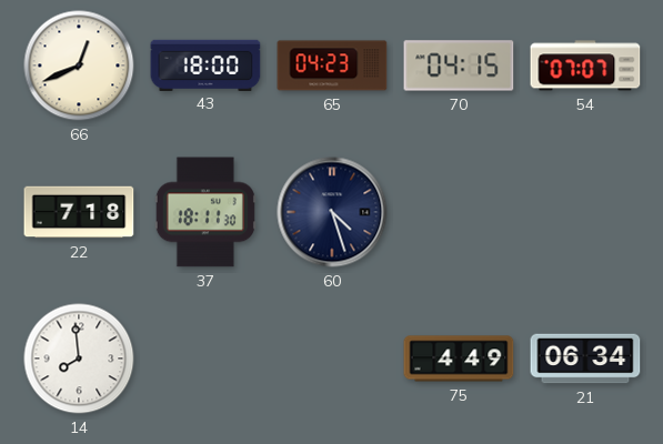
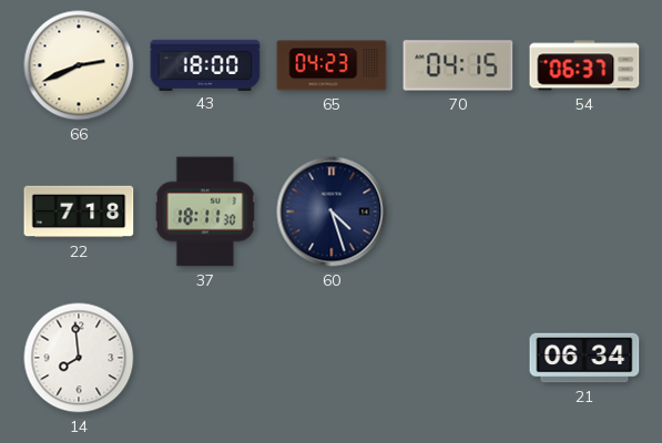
66: 12:41 -> 2:41 (79, 65)
54: 07:07 -> 06:37 (584, 65)
75: 4:49 -> none (459, 359)
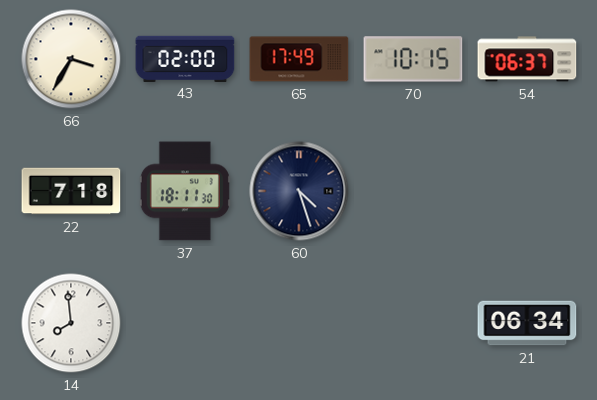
66: 2:41 -> 3:35 (71, 59)
43: 18:00 -> 02:00 (185, 58)
65: 04:23 -> 17:49 (299, 59)
70: 04:15 -> 10:15 (413, 59)
